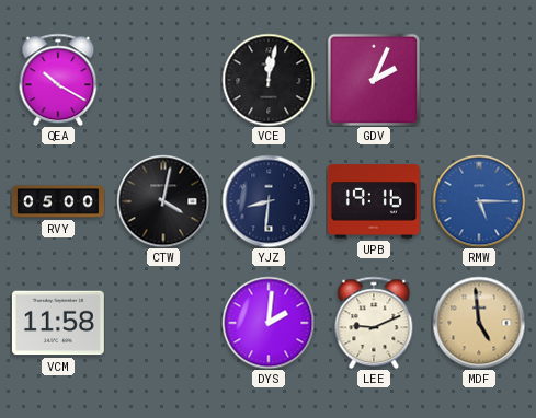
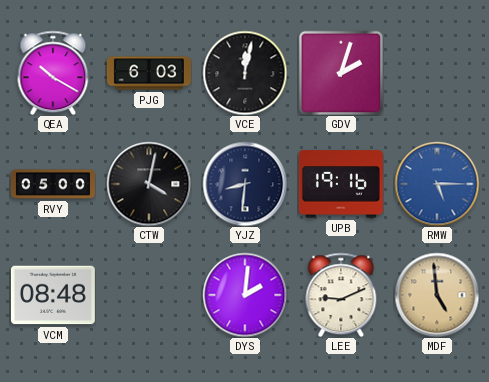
PJG: none -> 6:03 (149, 73)
GDV: 2:04 -> 2:03 (341, 73)
VCM: 11:58 -> 08:48 (53, 295)
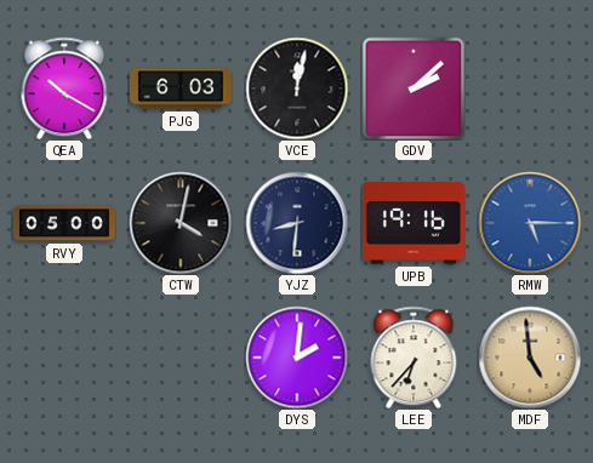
GDV: 2:03 -> 2:08 (414, 88)
VCM: 08:48 -> none (53, 295)
LEE: 9:11 -> 6:37 (414, 358)
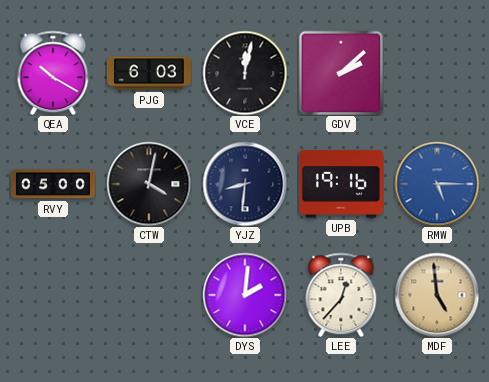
LEE: 6:37 -> 12:37 (341, 295)
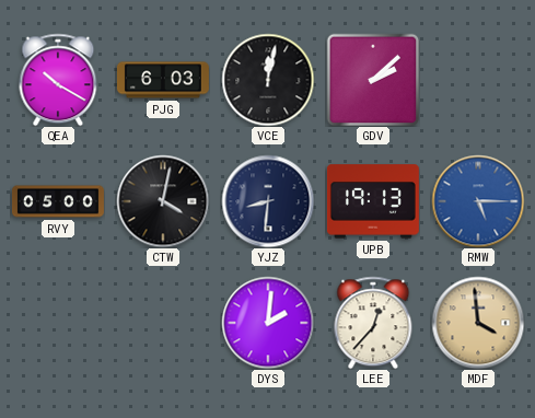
UPB: 19:16 -> 19:13 (373, 201)
MDF: 4:59 -> 3:59 (478, 323)
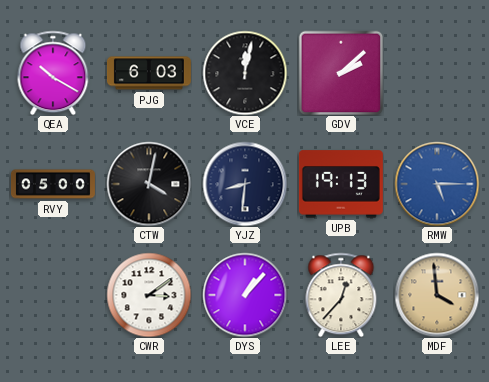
CWR: none -> 3:09 (149, 295)
DYS: 2:01 -> 1:07 (245, 295)
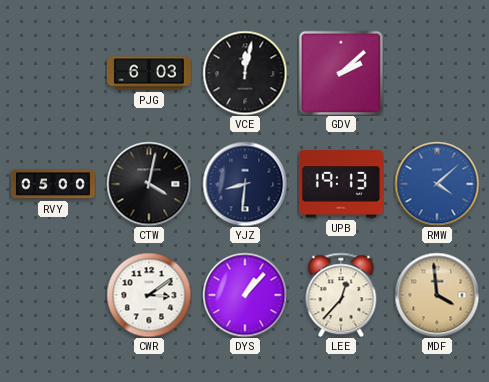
QEA: 10:20 -> none (53, 73)
RMW: 5:15 -> 4:08 (437, 184)
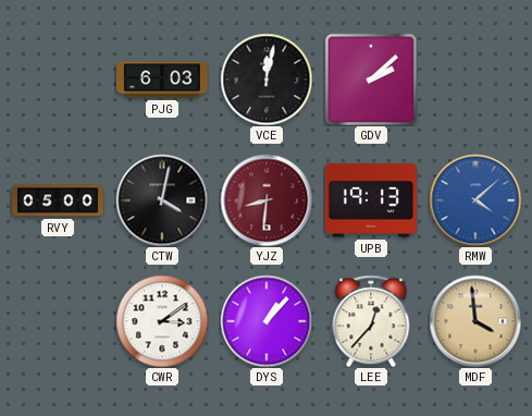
YJZ dial: navy -> burgundy (267, 200)
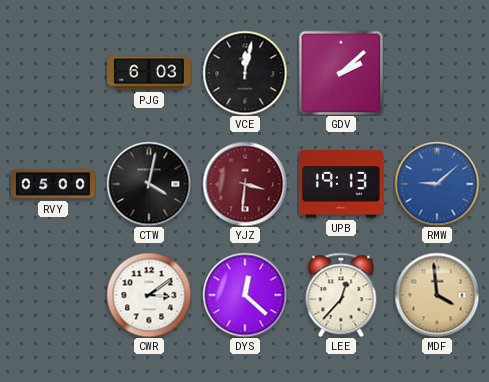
YJZ: 8:31 -> 3:31 (245, 184)
RMW: 4:08 -> 9:08 (437, 184)
DYS: 1:07 -> 12:22 (245, 295)
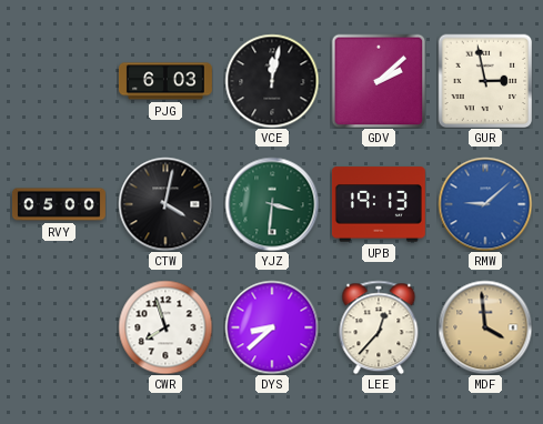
GUR: none -> 2:58 (485, 81)
YJZ dial: burgundy -> green (272, 204)
CWR: 3:09 -> 7:57 (165, 327)
DYS: 12:22 -> 8:38 (272, 327)
